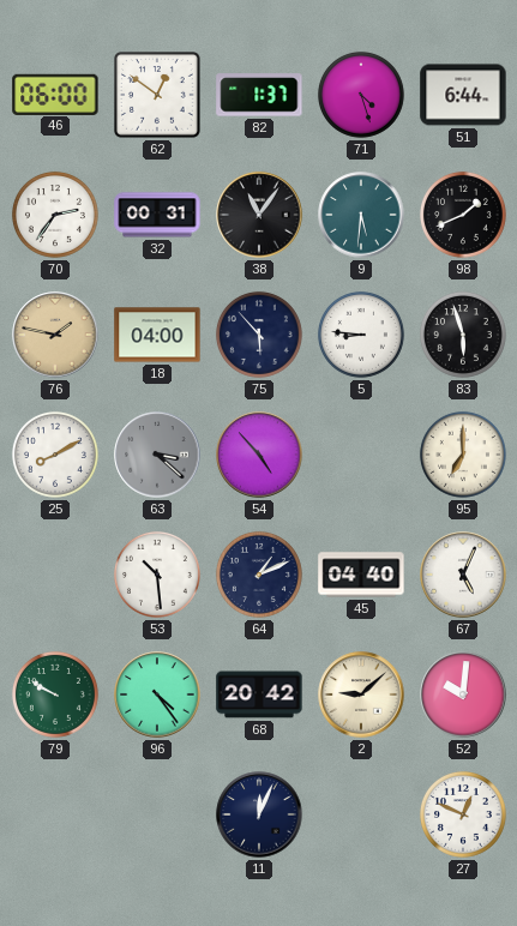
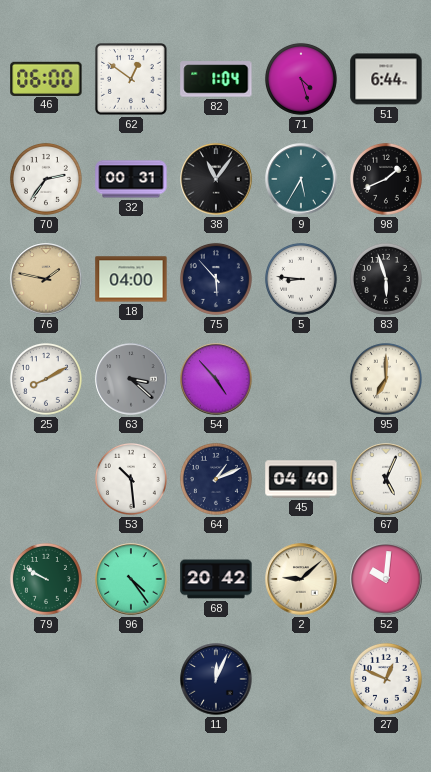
82: 1:37 -> 1:04 (216, 79)
9: 5:31 -> 5:35 (301, 179)
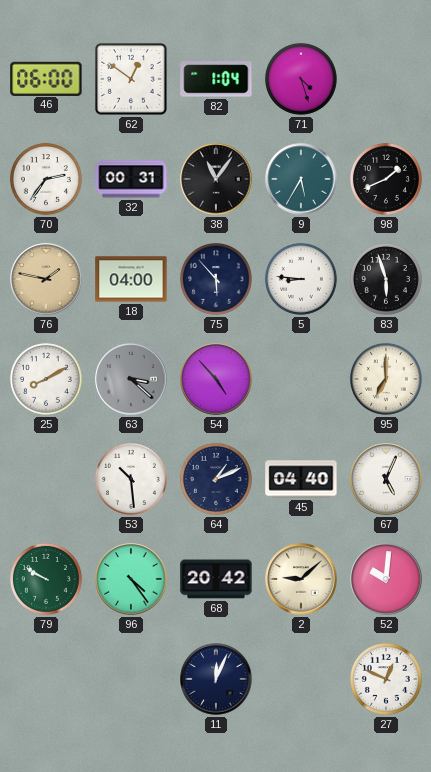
51: 6:44 -> none (386, 79)
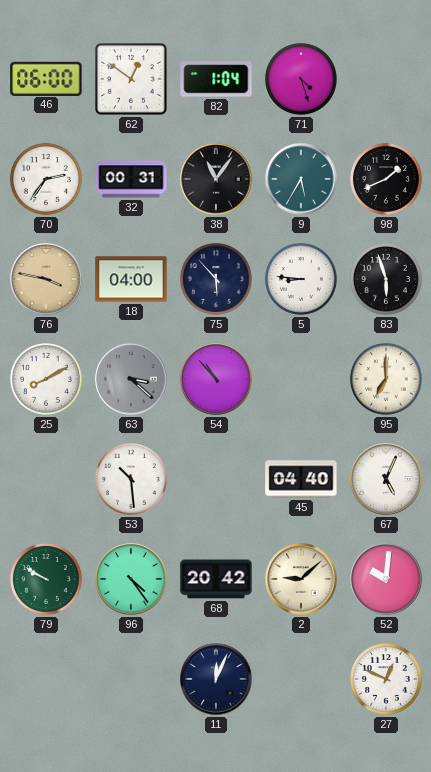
76: 1:47 -> 3:47 (46, 279)
54: 4:53 -> 10:53 (216, 379)
64: 1:11 -> none (216, 479)
